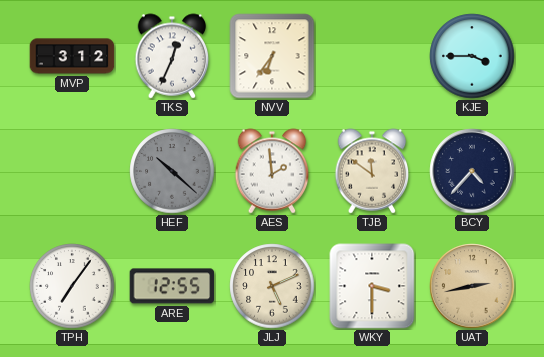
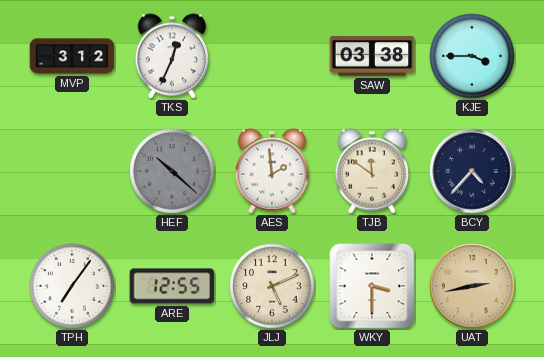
NVV: 6:36 -> none (272, 56)
SAW: none -> 03:38 (372, 56)
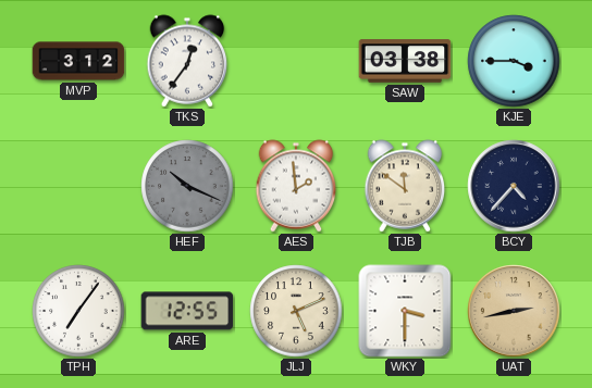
TKS: 12:34 -> 12:36 (187, 61)
HEF: 10:22 -> 10:19 (187, 186)
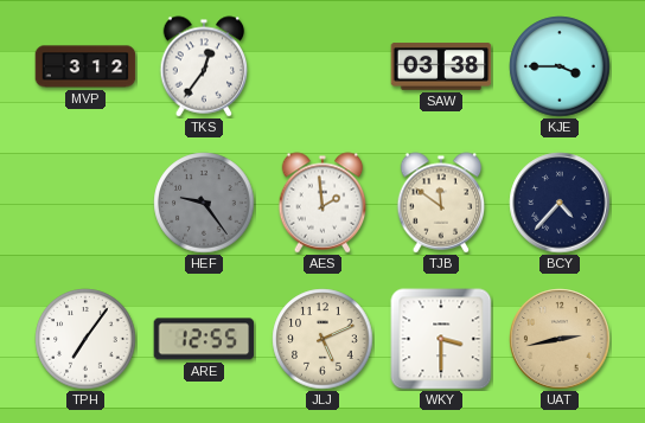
HEF: 10:19 -> 9:24 (204, 203)
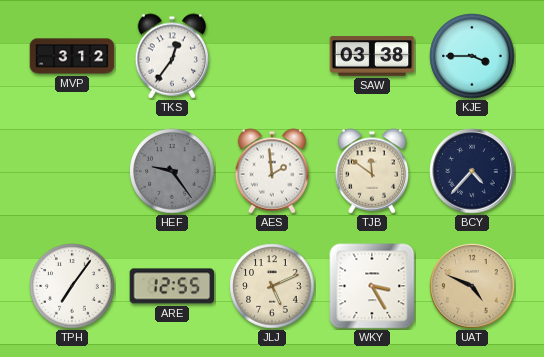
WKY: 3:30 -> 3:25 (372, 286)
UAT: 2:43 -> 4:49 (472, 286)
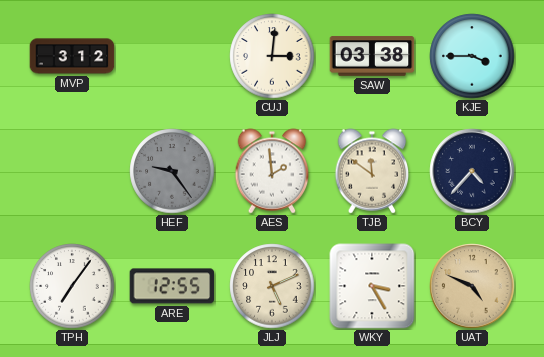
TKS: 12:36 -> none (172, 56)
CUJ: none -> 3:01 (272, 56)
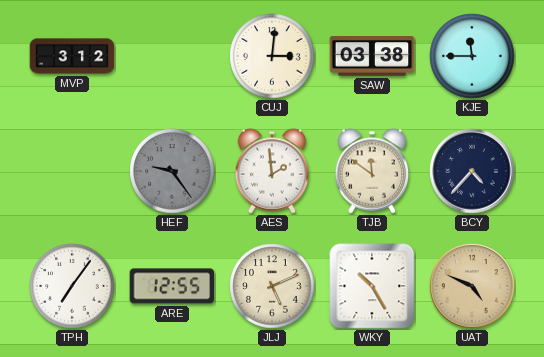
KJE: 3:45 -> 11:45 (472, 56)
WKY: 3:25 -> 10:25 (372, 286)
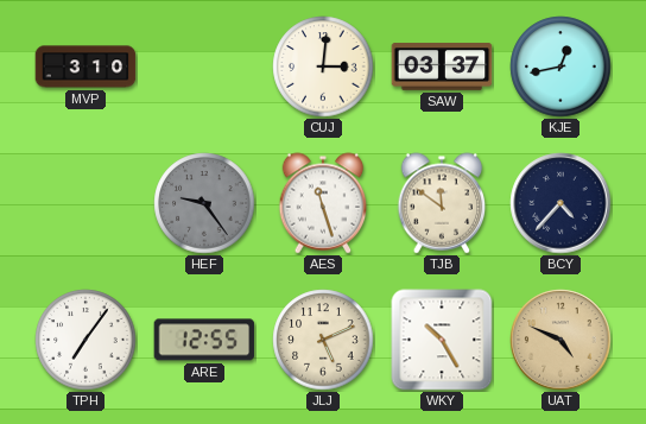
MVP: 3:12 -> 3:10 (85, 67)
SAW: 03:38 -> 03:37 (442, 67)
KJE: 11:45 -> 12:43 (560, 67)
AES: 1:59 -> 11:27 (323, 203)
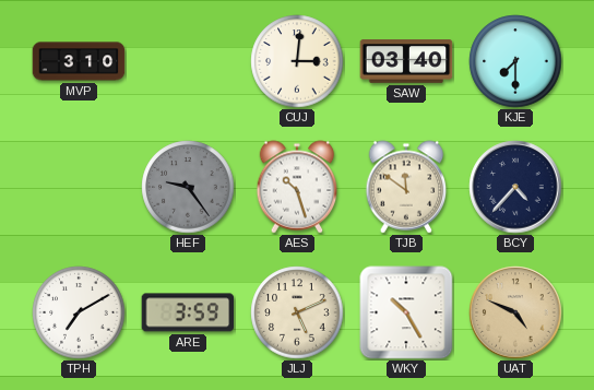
SAW: 03:37 -> 03:40 (406, 61)
KJE: 12:43 -> 7:30 (515, 61)
AES: 11:27 -> 10:27 (297, 187)
TPH: 7:06 -> 7:10 (79, 312)
ARE: 12:55 -> 3:59 (188, 312)
